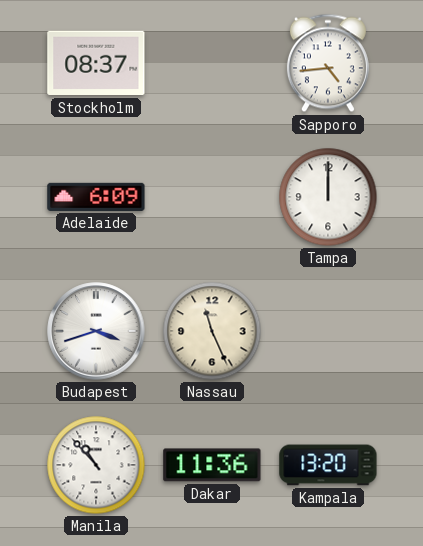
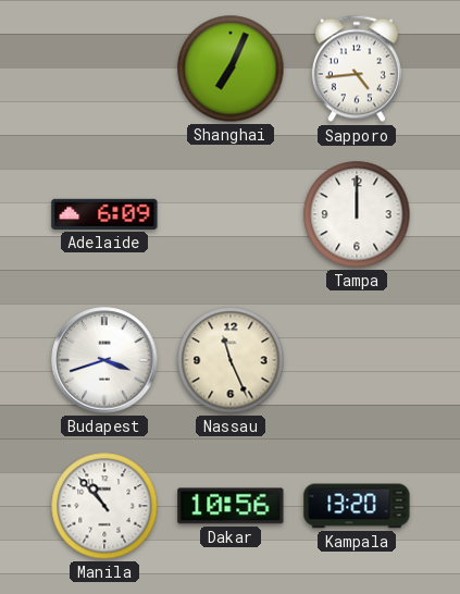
Stockholm: 08:37 -> none (96, 63)
Shanghai: none -> 7:04 (231, 69)
Dakar: 11:36 -> 10:56 (231, 506)
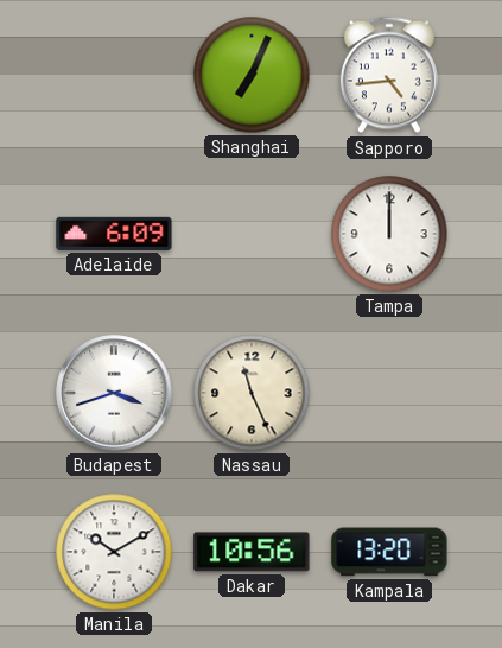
Manila: 10:53 -> 10:10 (114, 552)
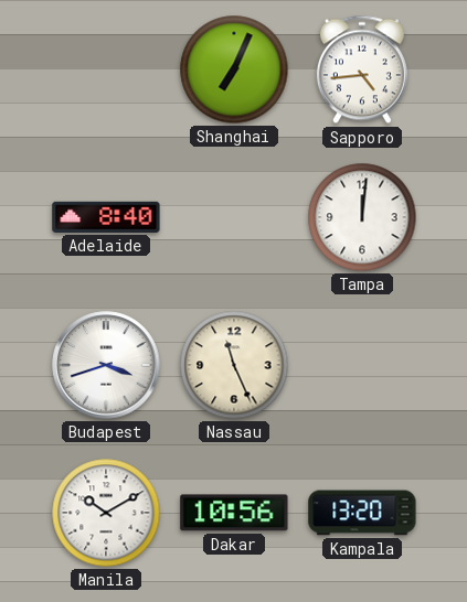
Adelaide: 6:09 -> 8:40 (106, 217)
Tampa: 12:00 -> 12:01 (362, 217)
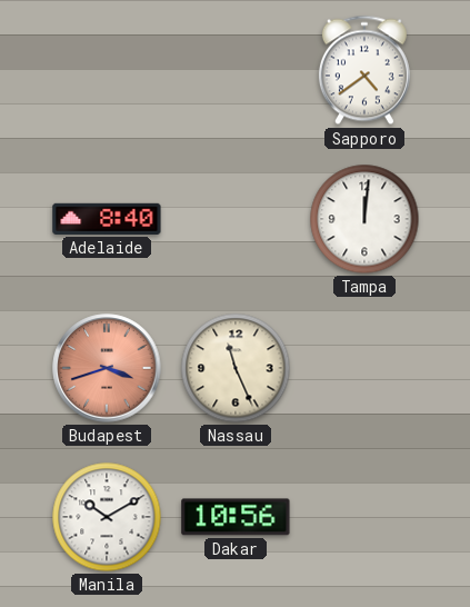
Shanghai: 7:04 -> none (234, 69)
Sapporo: 4:44 -> 4:39 (364, 70)
Budapest dial: white -> salmon (107, 368)
Kampala: 13:20 -> none (362, 513)
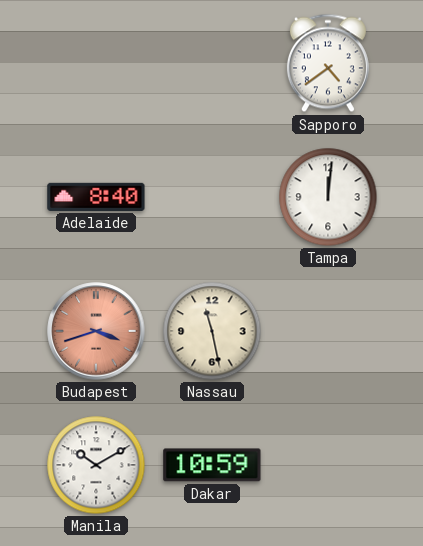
Nassau: 11:26 -> 11:28 (212, 331)
Dakar: 10:56 -> 10:59 (212, 465)
